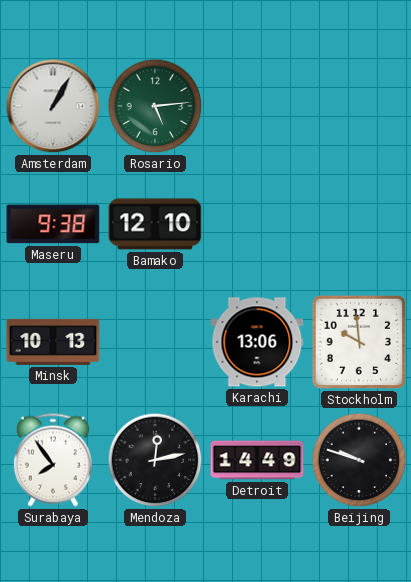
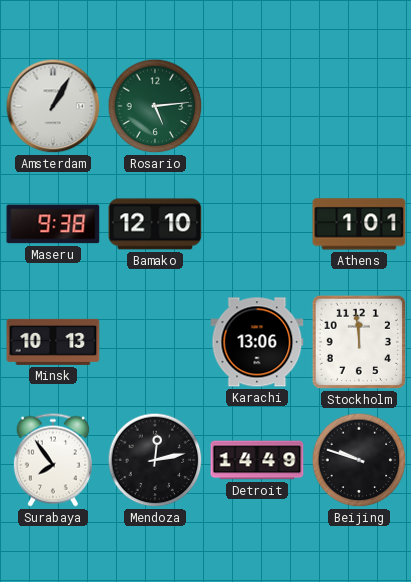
Athens: none -> 1:01 (359, 224)
Stockholm: 9:59 -> 11:59 (359, 342)
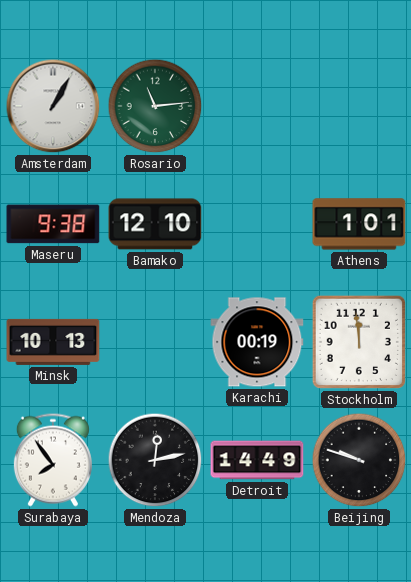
Rosario: 5:14 -> 11:14 (155, 106)
Karachi: 13:06 -> 00:19 (257, 342)
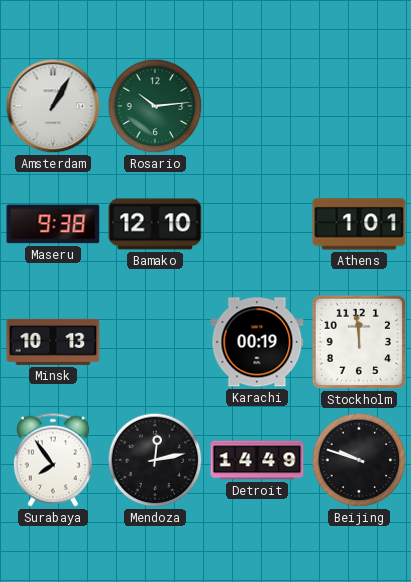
Rosario: 11:14 -> 10:14 (155, 106)
